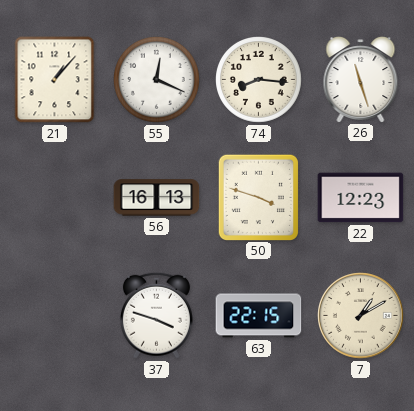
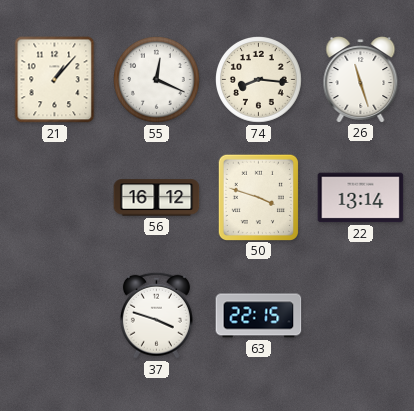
56: 16:13 -> 16:12 (157, 198)
22: 12:23 -> 13:14 (361, 198)
7: 1:10 -> none (361, 316)
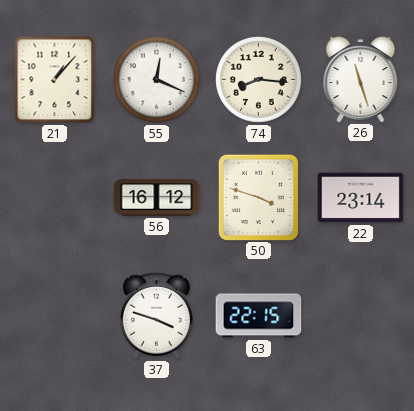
22: 13:14 -> 23:14 (361, 198)
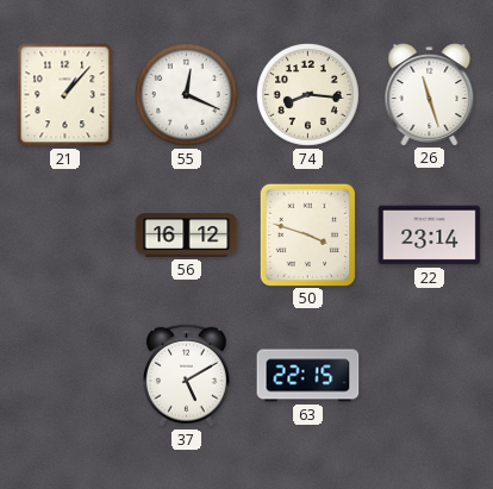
37: 3:48 -> 5:10 (186, 375)
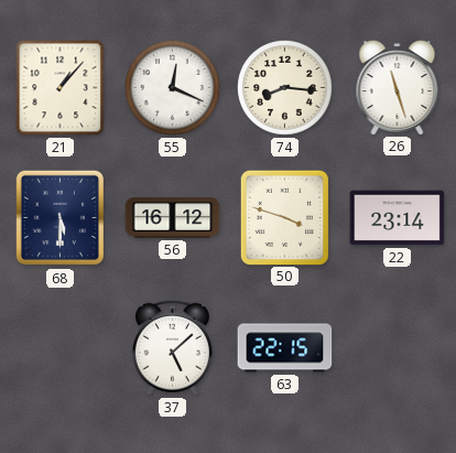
68: none -> 5:30 (59, 218)
37: 5:10 -> 5:08 (172, 347)
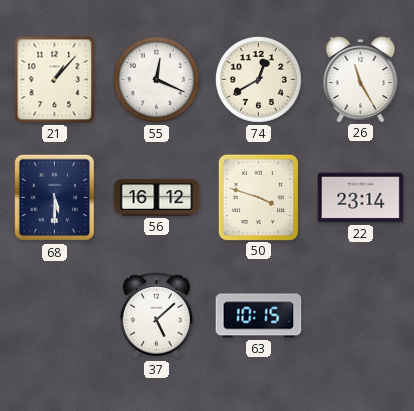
74: 8:16 -> 12:40 (259, 80)
26: 11:27 -> 11:25 (361, 80)
63: 22:15 -> 10:15 (259, 316)
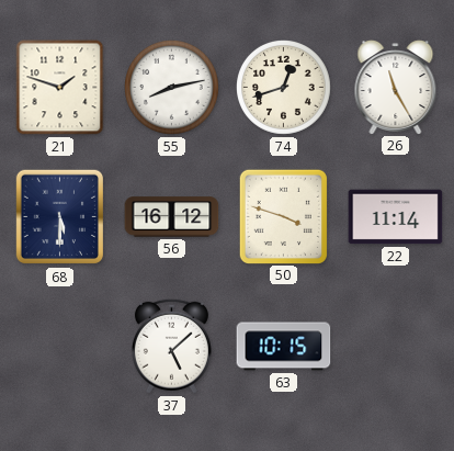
21: 1:07 -> 1:48 (60, 88)
55: 12:19 -> 8:13 (172, 88)
74: 12:40 -> 12:42 (284, 88)
22: 23:14 -> 11:14 (396, 217)
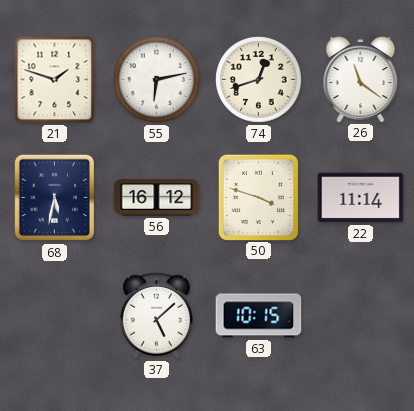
55: 8:13 -> 6:13 (157, 80)
26: 11:25 -> 11:21 (361, 80)
68: 5:30 -> 5:32 (54, 198)
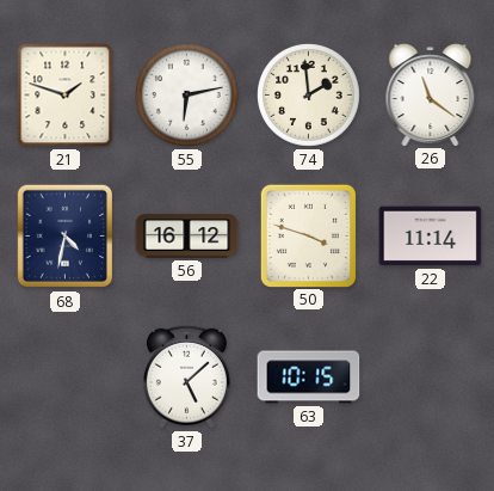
74: 12:42 -> 1:59 (309, 96)
68: 5:32 -> 4:32 (64, 237)
